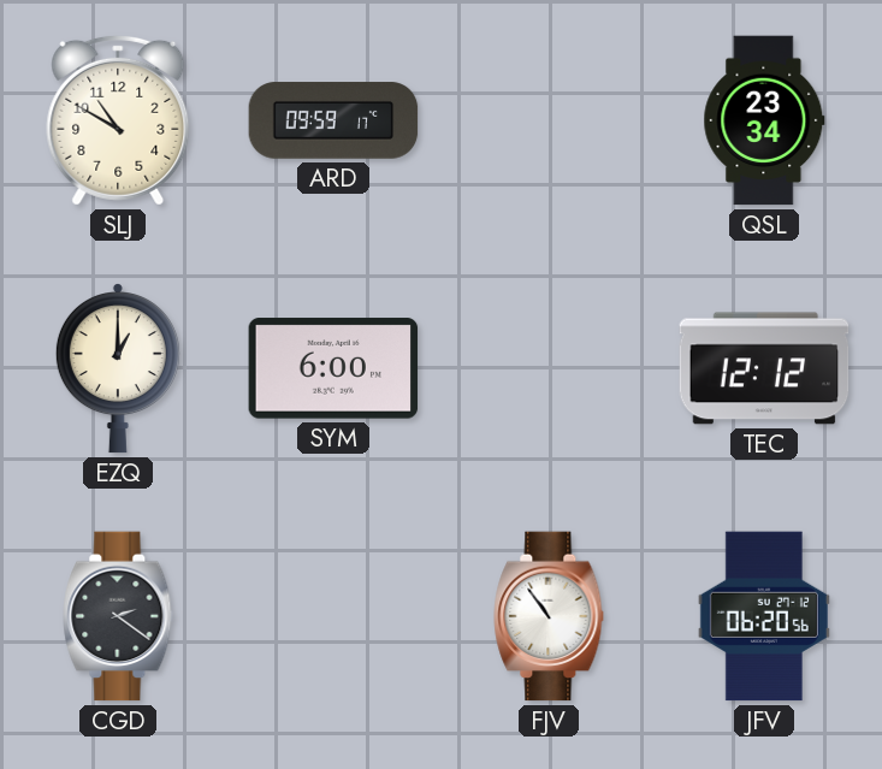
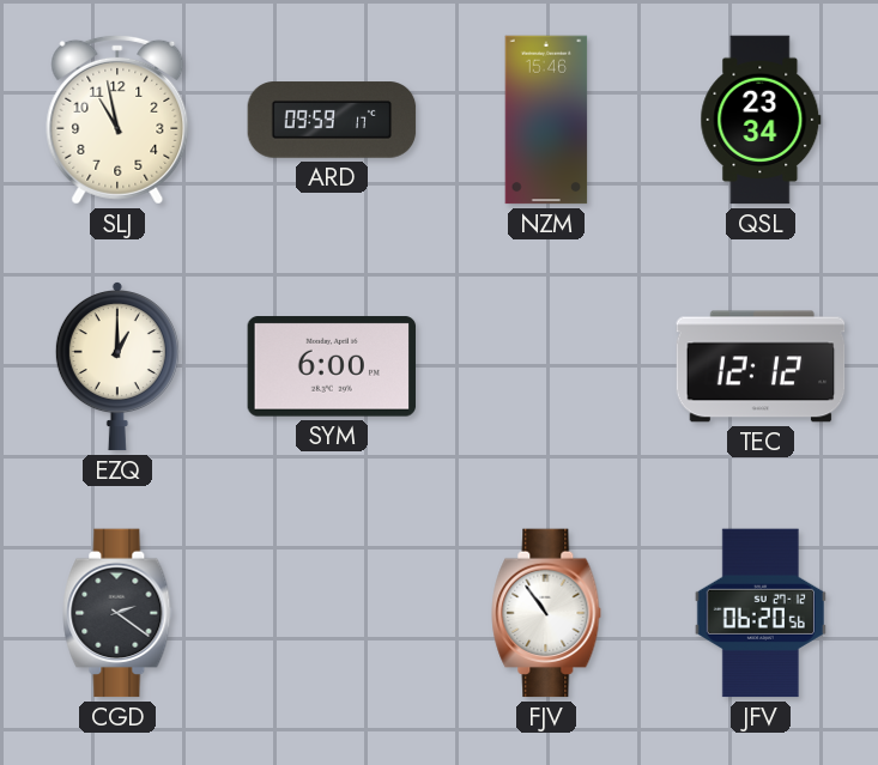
SLJ: 10:50 -> 10:58 (117, 120)
NZM: none -> 15:46 (546, 120)
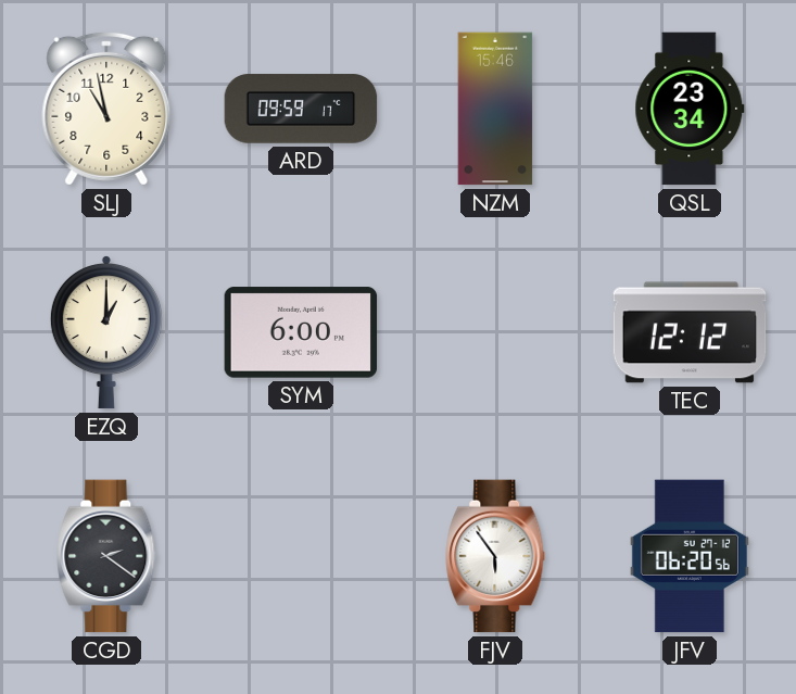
FJV: 10:54 -> 5:54 (495, 556)
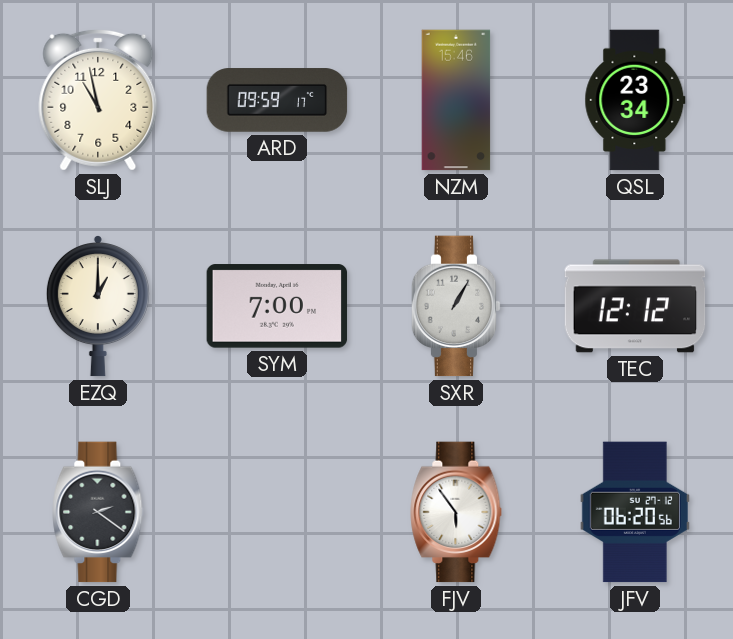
SYM: 6:00 -> 7:00 (277, 306)
SXR: none -> 1:05 (456, 306)
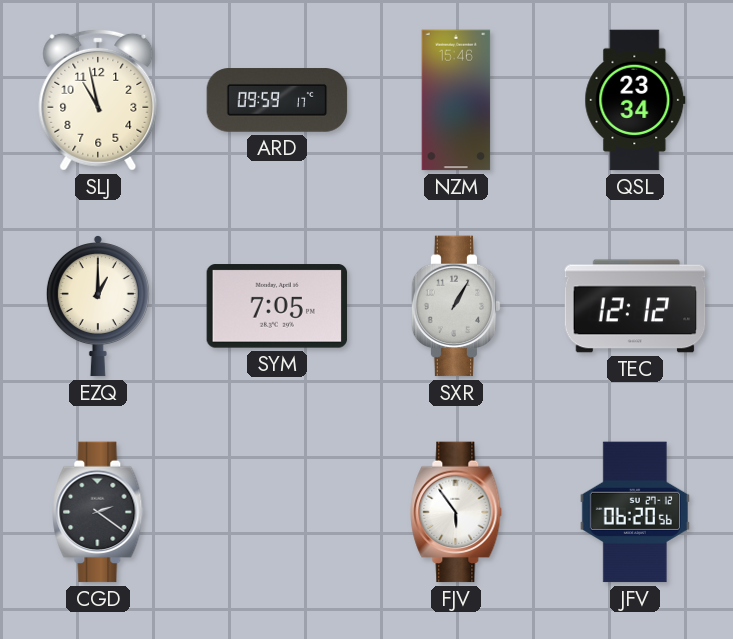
SYM: 7:00 -> 7:05 (277, 306)
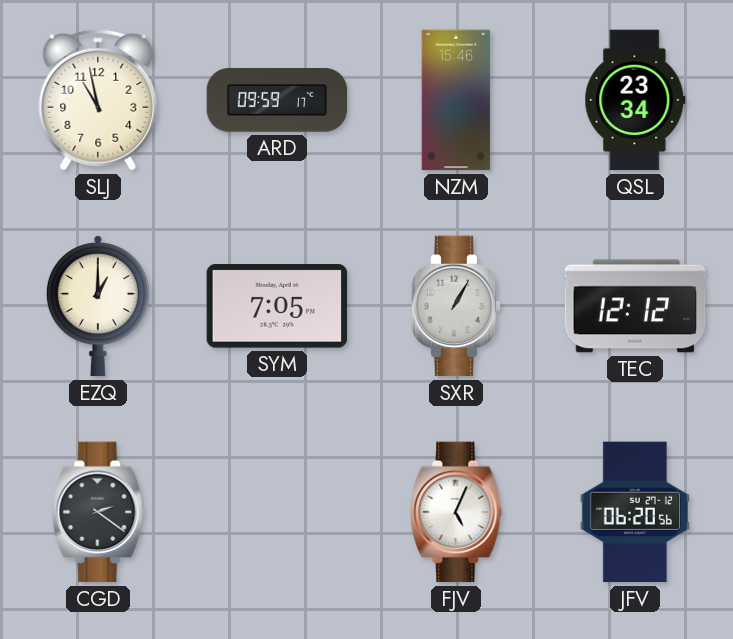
FJV: 5:54 -> 5:04 (456, 512)
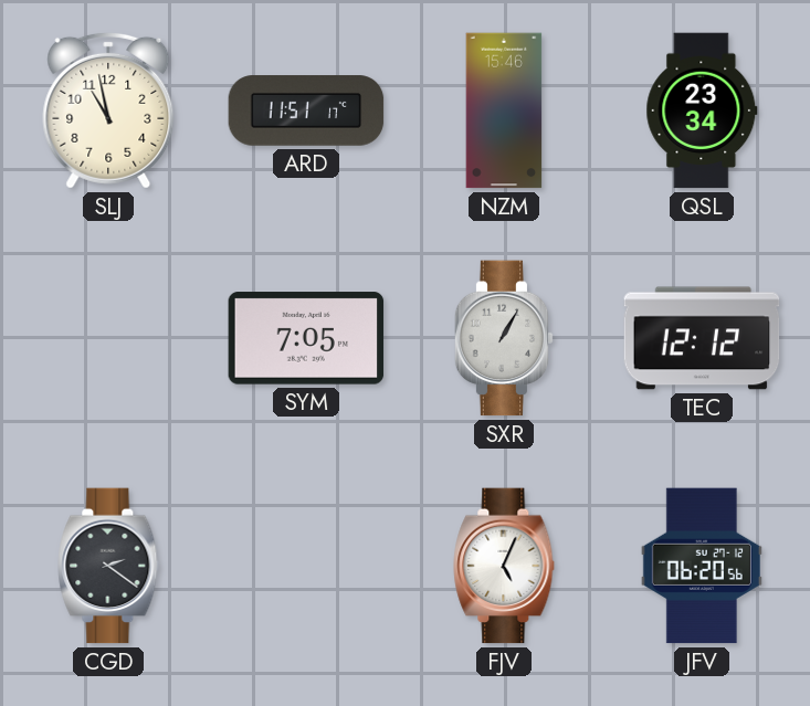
ARD: 09:59 -> 11:51 (306, 110)
EZQ: 1:00 -> none (98, 307)
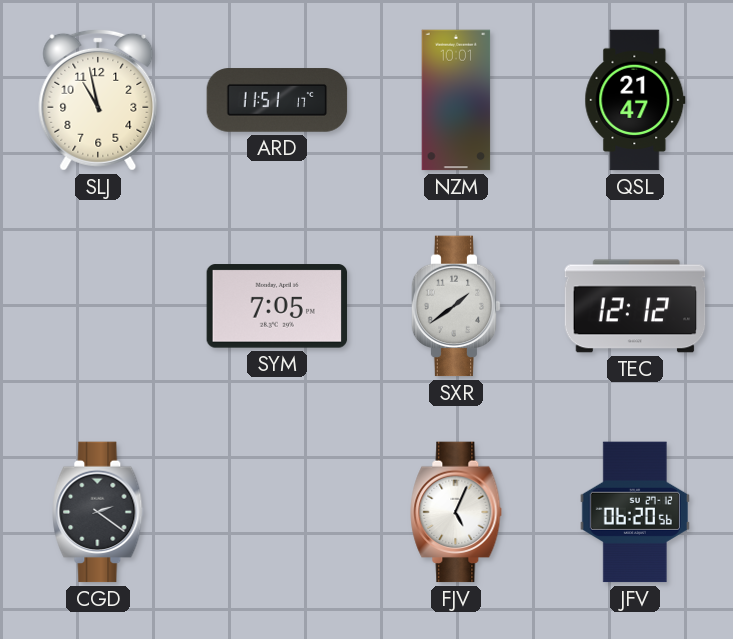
NZM: 15:46 -> 10:01 (456, 100)
QSL: 23:34 -> 21:47 (635, 100)
SXR: 1:05 -> 1:39 (456, 306)
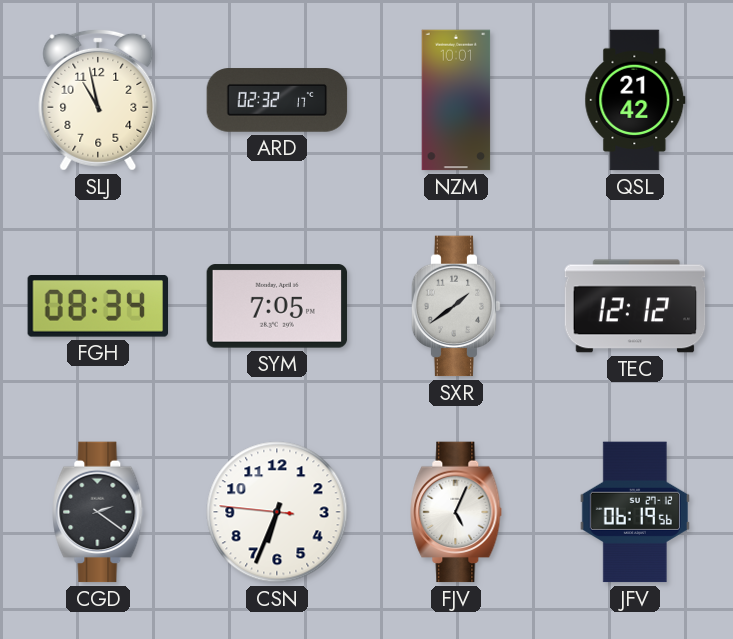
ARD: 11:51 -> 02:32 (277, 100)
QSL: 21:47 -> 21:42 (635, 100)
FGH: none -> 08:34 (98, 307)
CSN: none -> 6:33 (277, 512)
JFV: 06:20 -> 06:19 (635, 512)
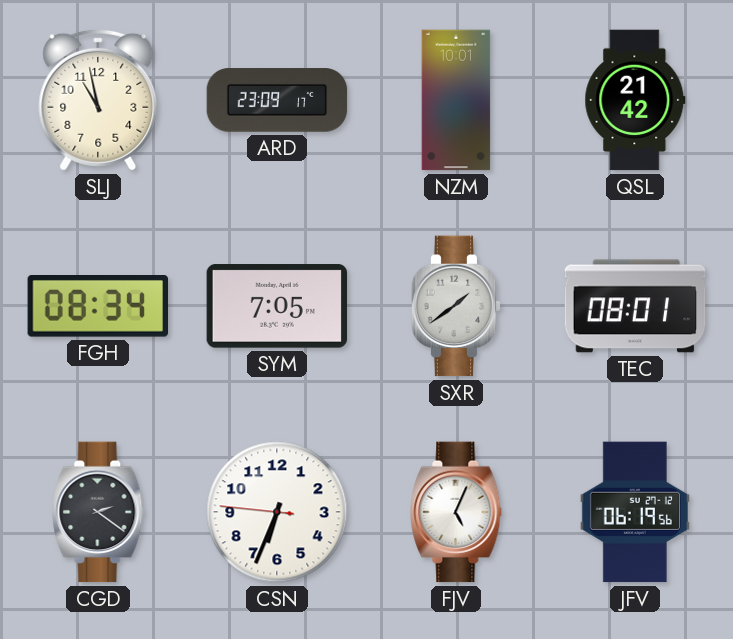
ARD: 02:32 -> 23:09 (277, 100)
TEC: 12:12 -> 08:01 (635, 306)
